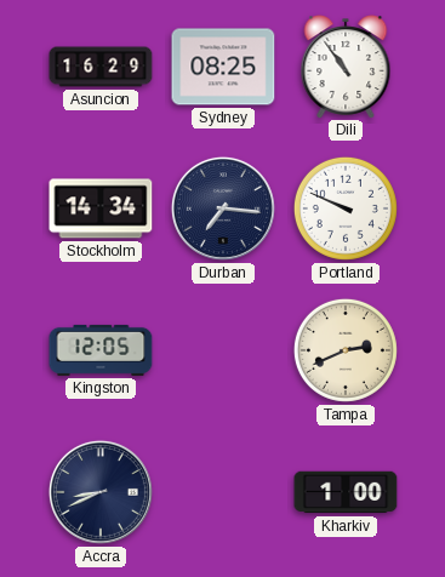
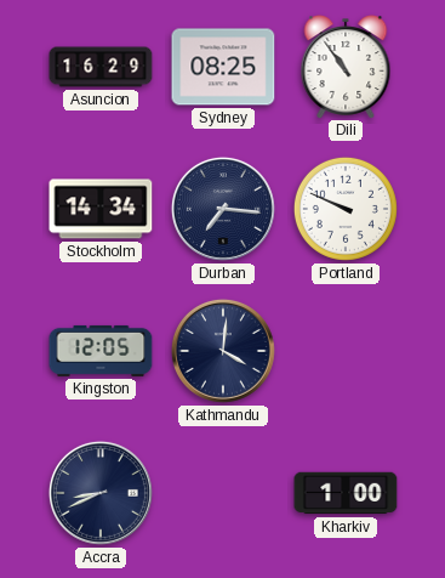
Kathmandu: none -> 4:01 (223, 351)
Tampa: 2:41 -> none (346, 350)
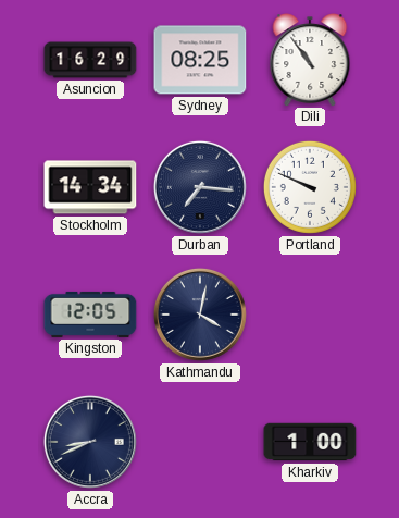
Kathmandu: 4:01 -> 4:02 (200, 314)
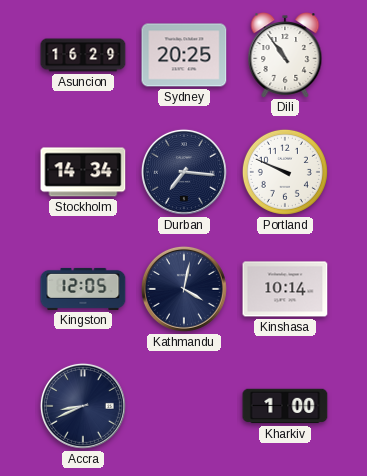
Sydney: 08:25 -> 20:25 (184, 55)
Kinshasa: none -> 10:14 (285, 289)
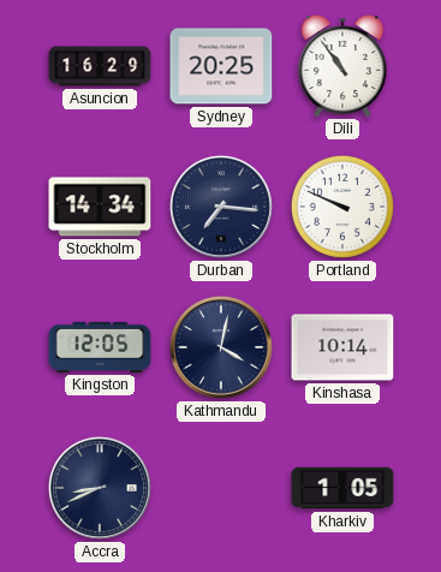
Kharkiv: 1:00 -> 1:05 (342, 488)
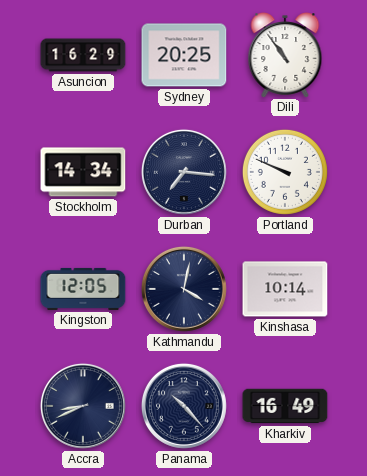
Panama: none -> 10:23 (184, 406)
Kharkiv: 1:05 -> 16:49 (285, 406)
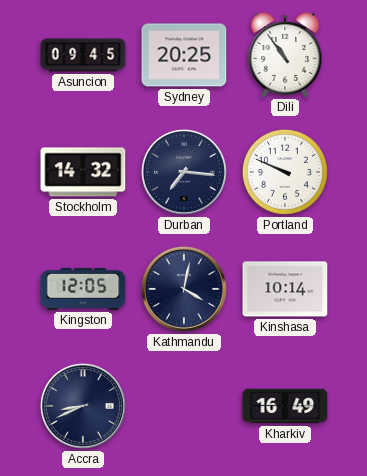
Asuncion: 16:29 -> 09:45 (83, 55)
Stockholm: 14:34 -> 14:32 (83, 172)
Panama: 10:23 -> none (184, 406)
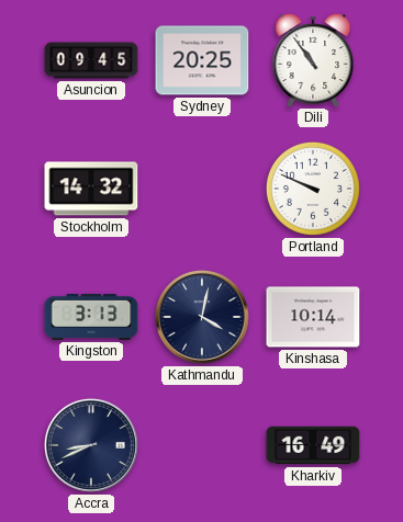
Durban: 7:16 -> none (184, 172)
Kingston: 12:05 -> 3:13 (91, 317)
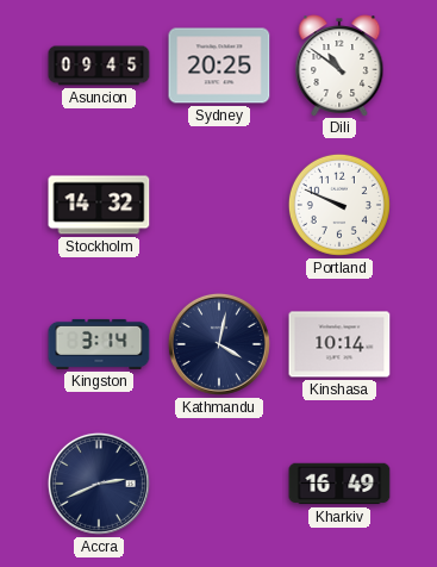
Dili: 10:54 -> 10:51 (339, 66)
Kingston: 3:13 -> 3:14 (99, 344)
Accra: 8:41 -> 2:41 (99, 484)
